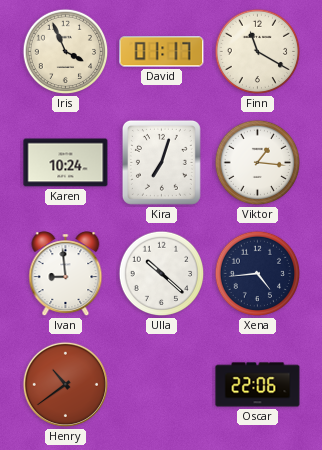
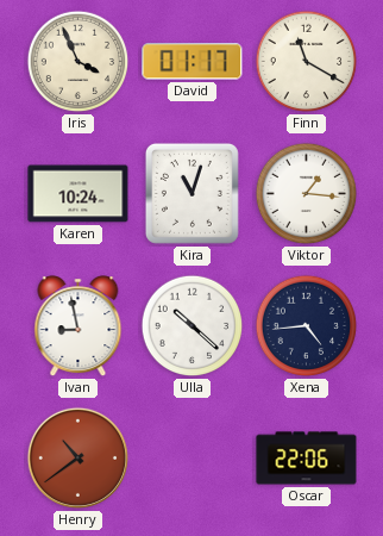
Kira: 7:03 -> 11:03 (191, 193)
Ivan: 8:59 -> 8:58 (79, 326)
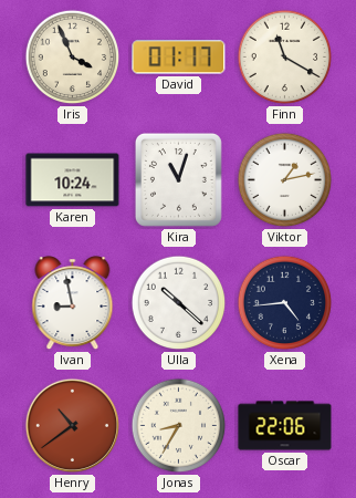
Viktor: 1:16 -> 1:13 (285, 180)
Jonas: none -> 8:35 (179, 426)
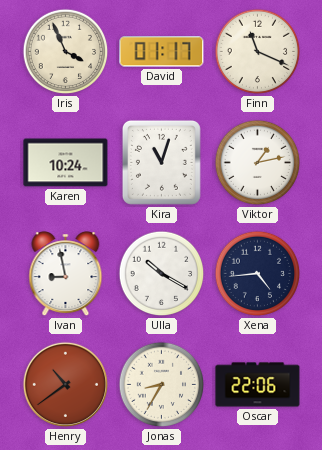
Finn: 11:20 -> 11:19 (258, 52)
Ulla: 10:22 -> 10:20 (162, 274)
